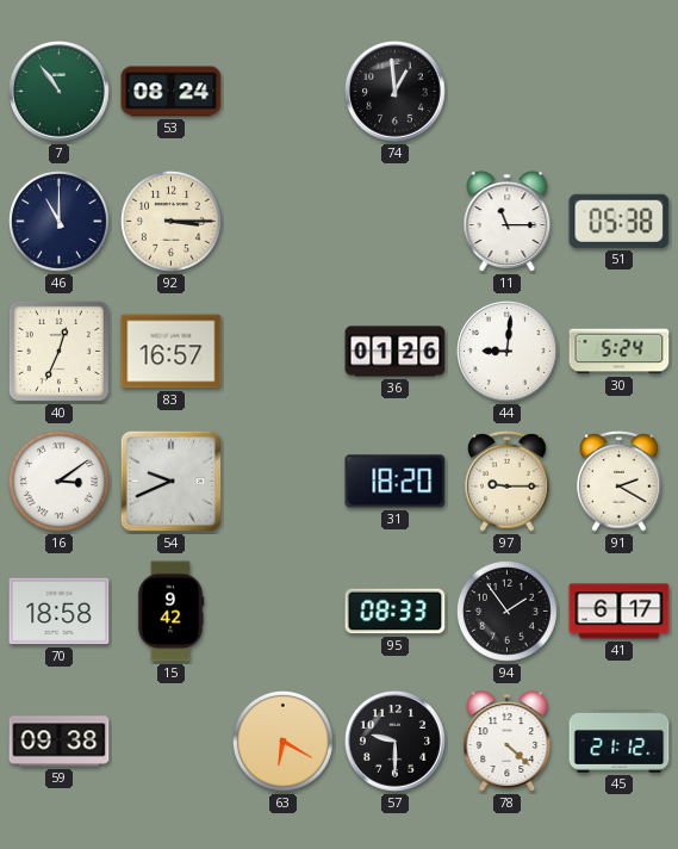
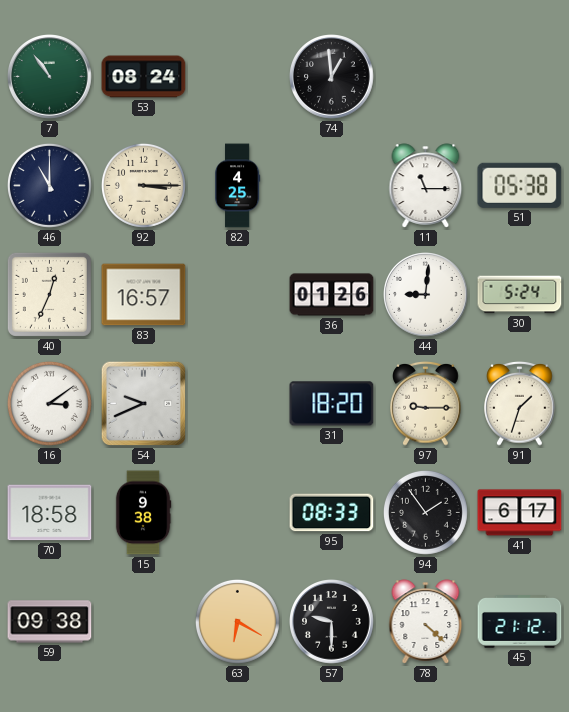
82: none -> 4:25 (238, 186)
91: 2:20 -> 1:33 (520, 403)
15: 9:42 -> 9:38 (143, 513)
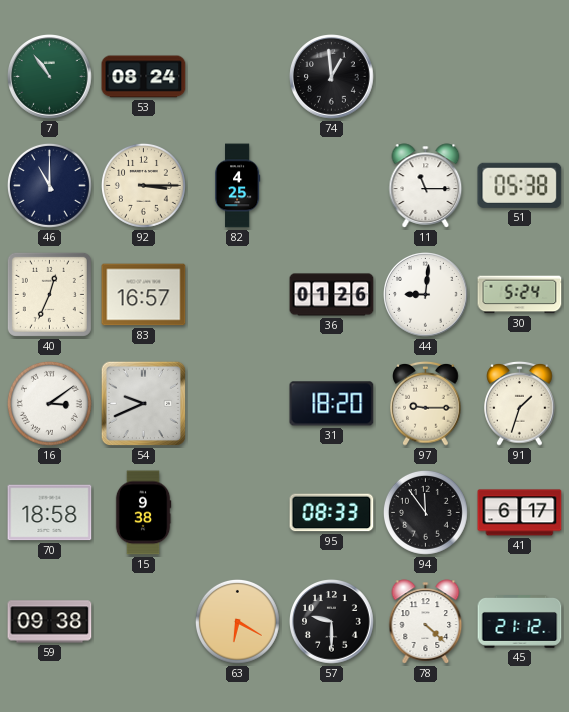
94: 1:54 -> 11:54 (425, 512)
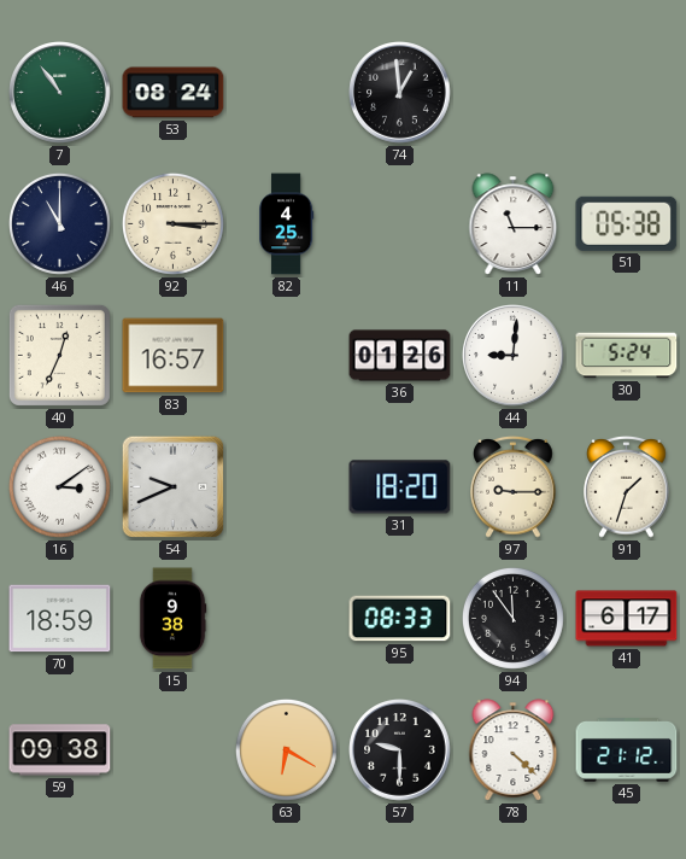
70: 18:58 -> 18:59 (60, 619)
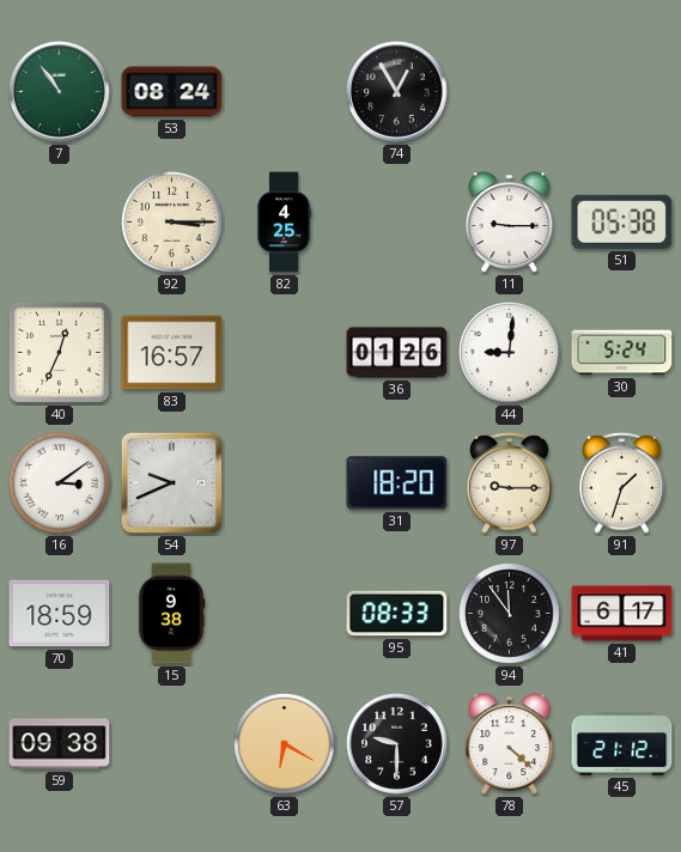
74: 12:59 -> 12:55 (397, 92)
46: 11:00 -> none (59, 223)
11: 11:15 -> 9:15 (510, 223)
